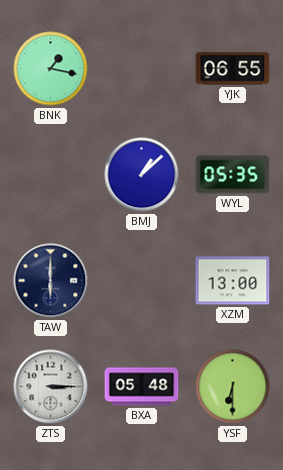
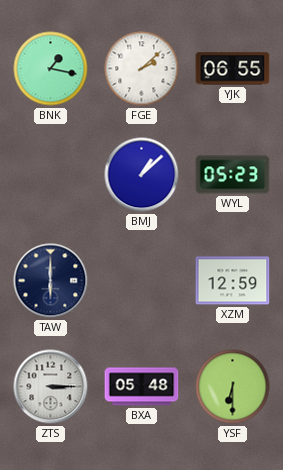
FGE: none -> 2:08 (142, 69)
WYL: 05:35 -> 05:23 (233, 175)
XZM: 13:00 -> 12:59 (233, 281)
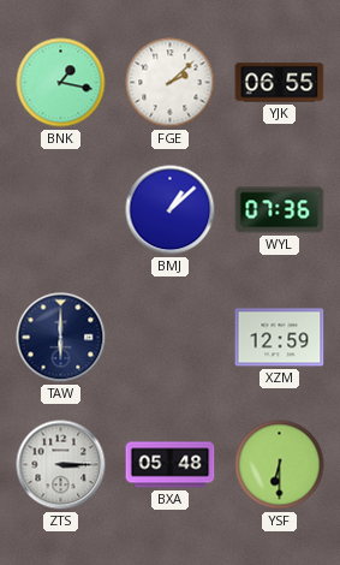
WYL: 05:23 -> 07:36 (280, 210)
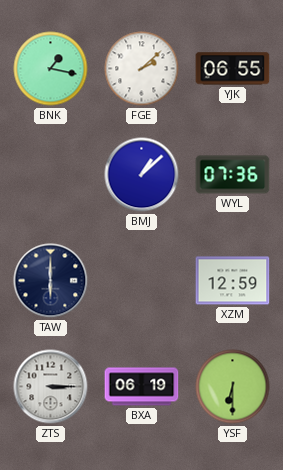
BXA: 05:48 -> 06:19 (142, 387)
